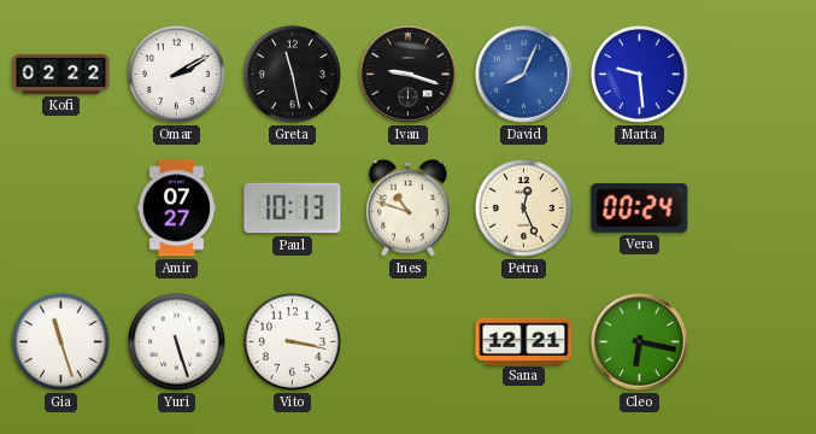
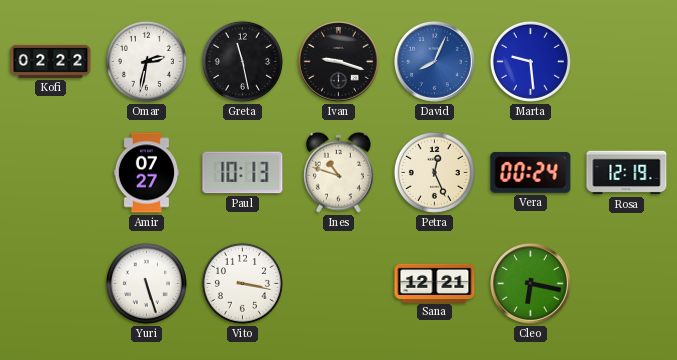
Omar: 2:10 -> 2:32 (146, 61)
Rosa: none -> 12:19 (627, 173)
Gia: 11:27 -> none (60, 341)
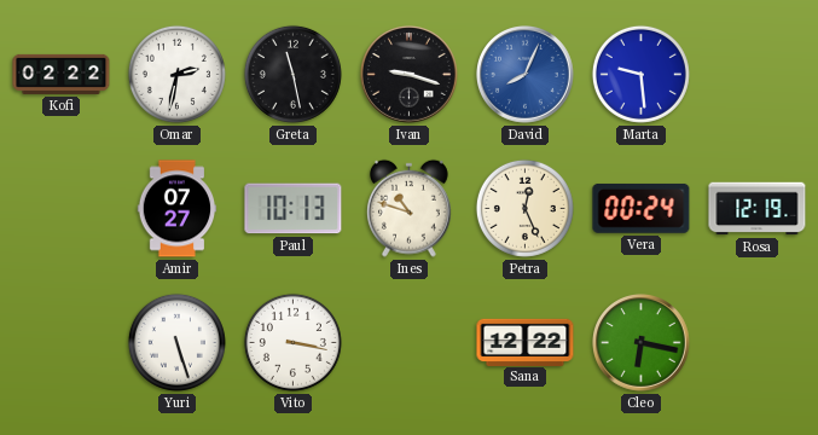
Sana: 12:21 -> 12:22 (526, 342)
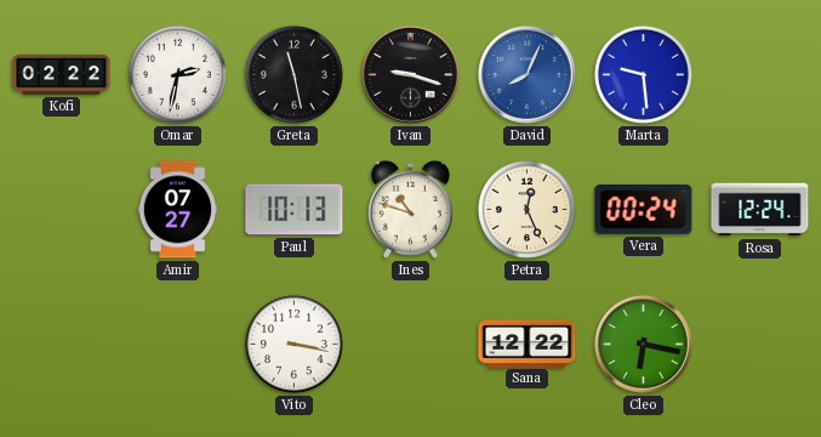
Rosa: 12:19 -> 12:24 (760, 210)
Yuri: 5:27 -> none (176, 342)
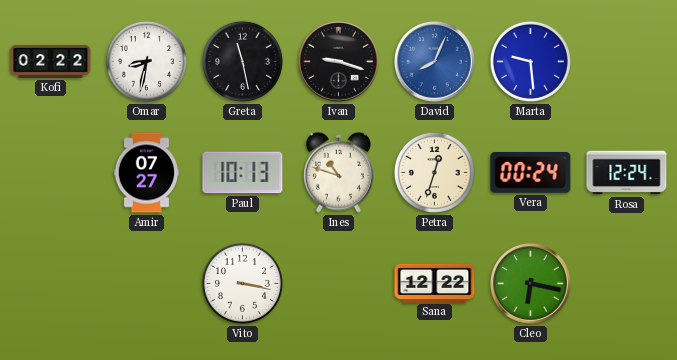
Omar: 2:32 -> 8:32 (146, 61)
Petra: 12:26 -> 12:33 (434, 172)
